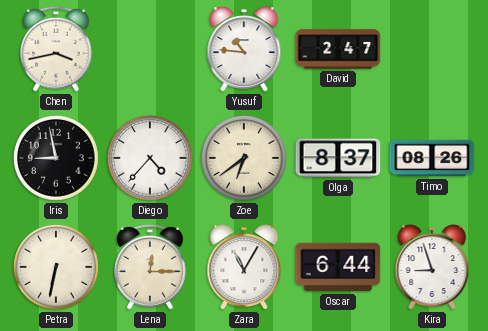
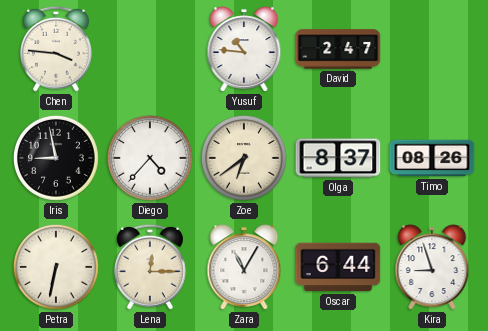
Chen: 3:43 -> 3:46 (56, 49)
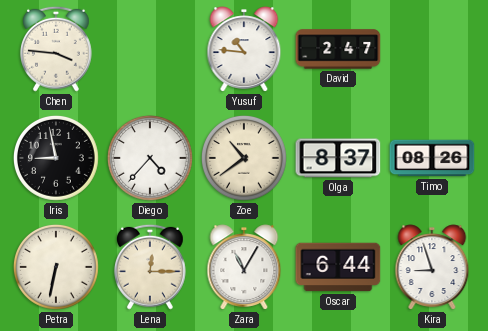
Zoe: 6:39 -> 10:39 (244, 158)
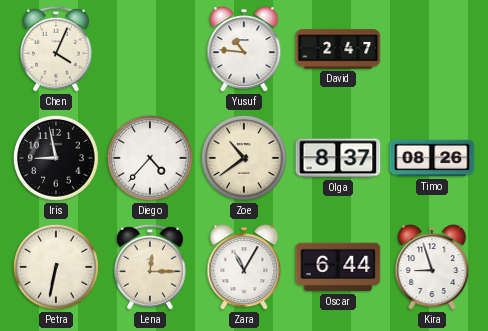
Chen: 3:46 -> 4:04 (56, 49)
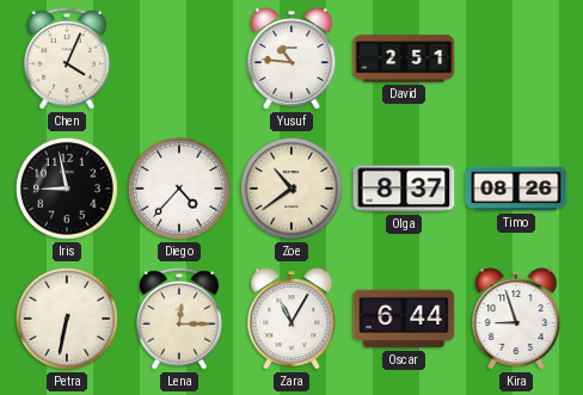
David: 2:47 -> 2:51 (404, 58)
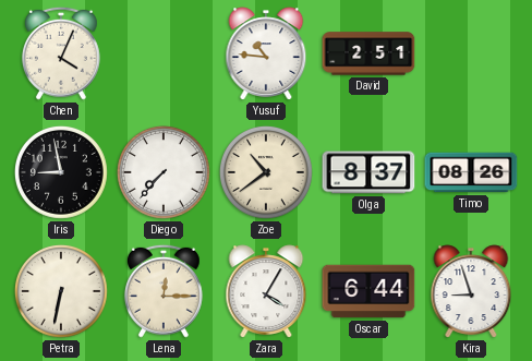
Diego: 4:37 -> 7:37 (164, 172)
Zara: 11:05 -> 4:05 (266, 291)
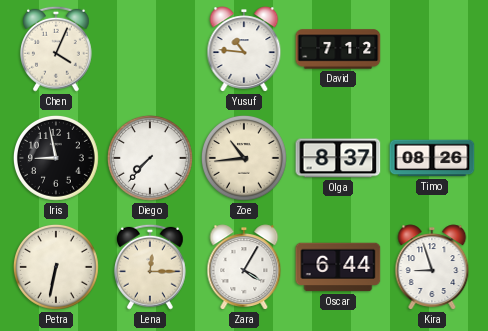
David: 2:51 -> 7:12 (338, 49)
Zoe: 10:39 -> 10:44 (244, 158)
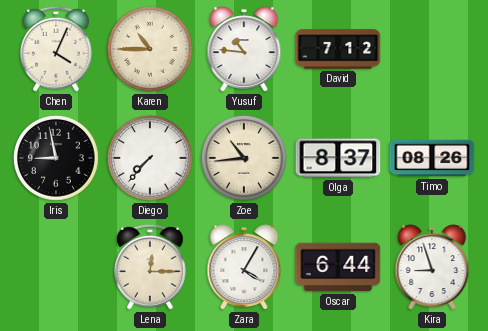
Karen: none -> 10:45 (150, 49)
Petra: 6:32 -> none (56, 267)
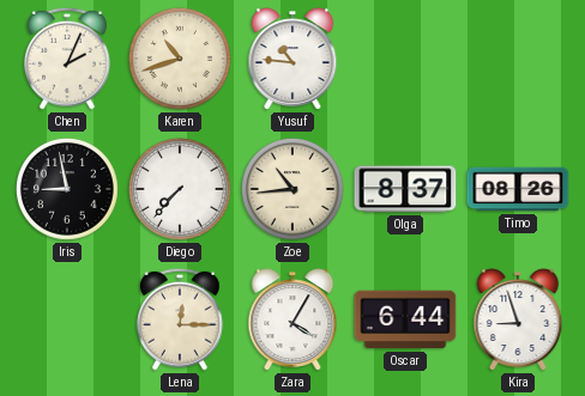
Chen: 4:04 -> 2:04 (67, 59)
Karen: 10:45 -> 10:42 (180, 59)
David: 7:12 -> none (338, 49)
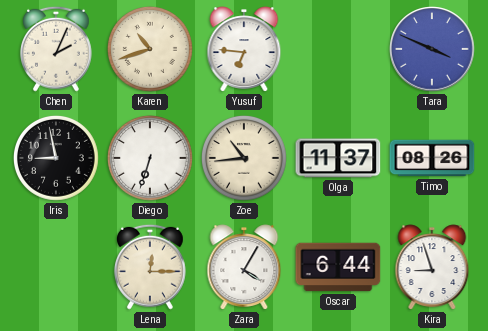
Yusuf: 10:46 -> 6:46 (244, 49)
Tara: none -> 3:49 (432, 49)
Diego: 7:37 -> 6:33 (150, 158)
Olga: 8:37 -> 11:37 (338, 158)
